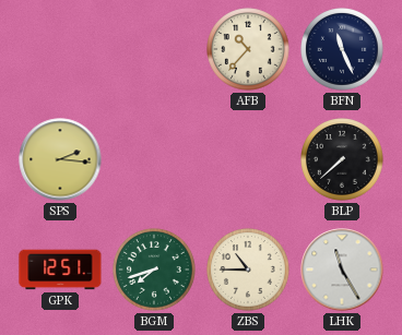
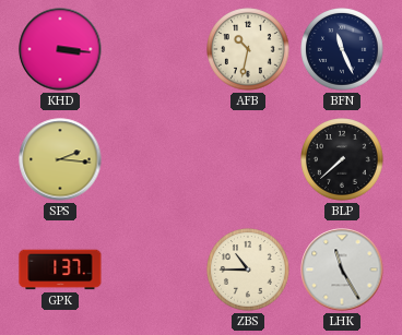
KHD: none -> 3:16 (60, 49)
AFB: 10:37 -> 10:32 (248, 49)
GPK: 12:51 -> 1:37 (60, 270)
BGM: 7:42 -> none (154, 270)
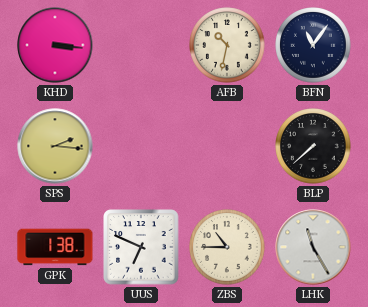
BFN: 11:26 -> 11:06 (313, 45)
GPK: 1:37 -> 1:38 (55, 247)
UUS: none -> 6:49 (141, 247)
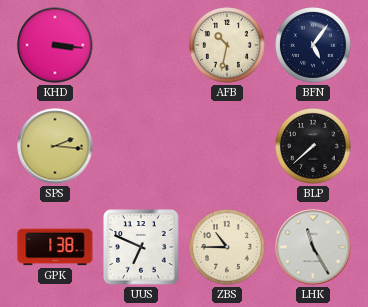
BFN: 11:06 -> 5:06 (313, 45)
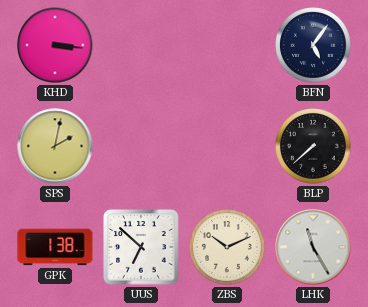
AFB: 10:32 -> none (227, 45)
SPS: 2:16 -> 2:02 (55, 146)
UUS: 6:49 -> 6:52 (141, 247)
ZBS: 10:45 -> 10:11 (227, 247)
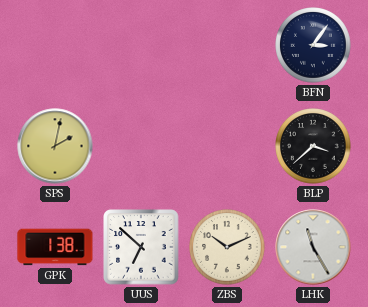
KHD: 3:16 -> none (55, 45)
BFN: 5:06 -> 3:06 (313, 45)
BLP: 7:38 -> 3:38 (313, 146)
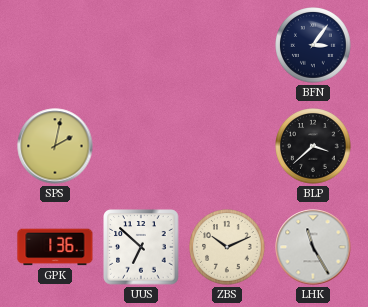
GPK: 1:38 -> 1:36 (55, 247)
